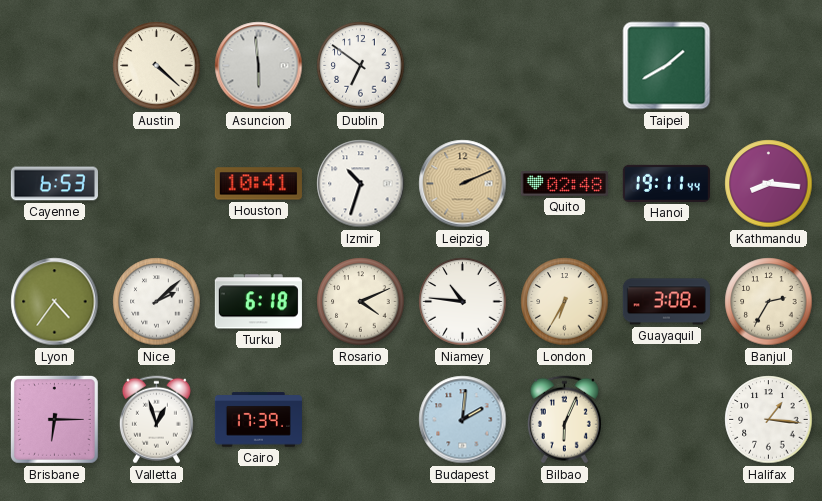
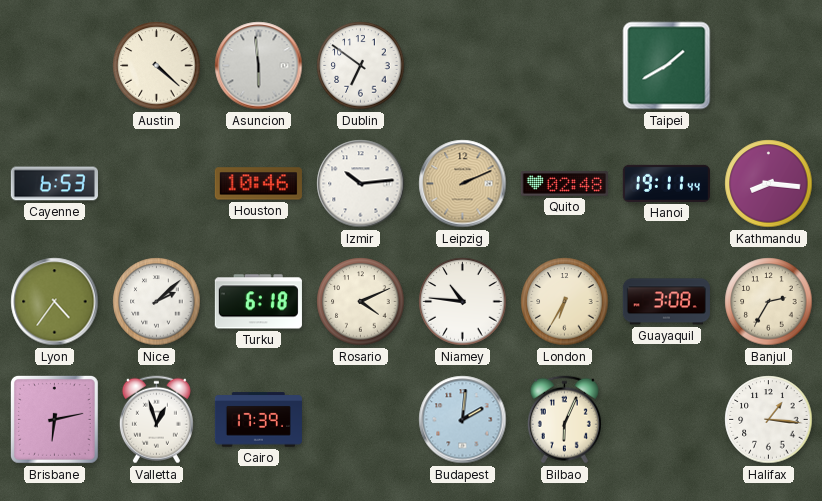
Houston: 10:41 -> 10:46 (258, 184)
Izmir: 10:33 -> 10:14 (361, 184)
Brisbane: 6:15 -> 6:13 (55, 420)
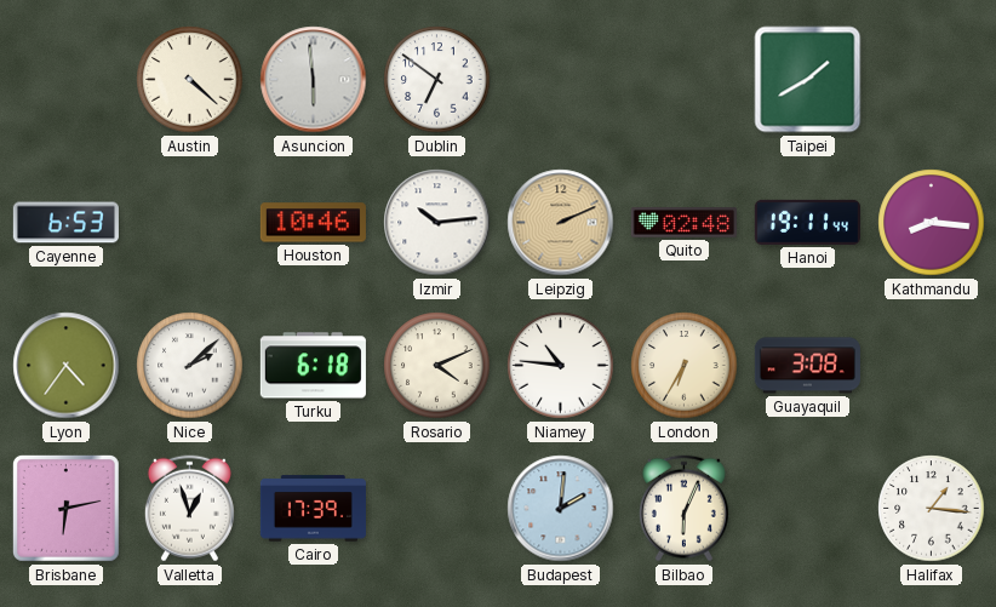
Banjul: 2:35 -> none (769, 302)
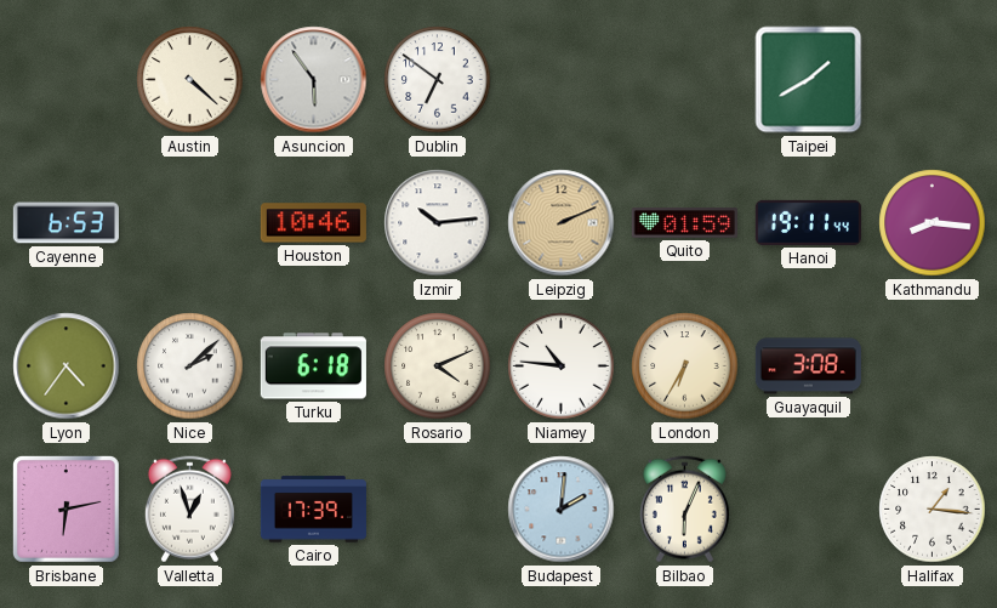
Asuncion: 5:59 -> 5:54 (314, 80)
Quito: 02:48 -> 01:59 (684, 223)
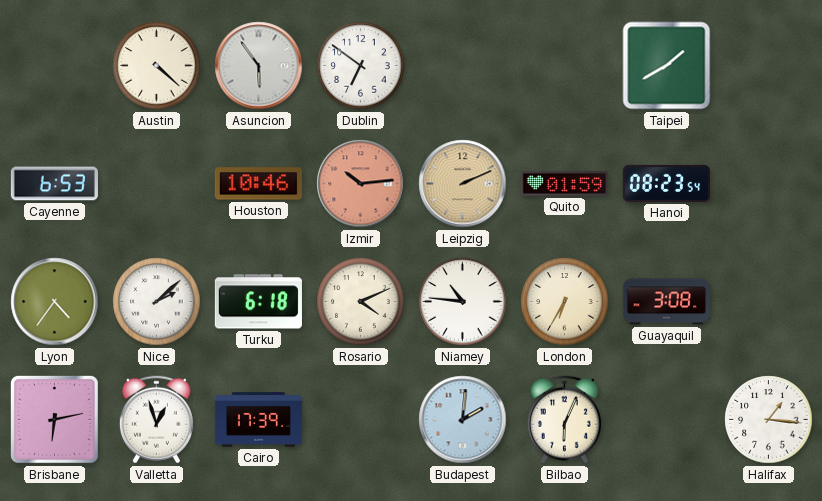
Izmir dial: white -> salmon (361, 184)
Hanoi: 19:11 -> 08:23 (666, 183)
Kathmandu: 8:16 -> none (933, 223)
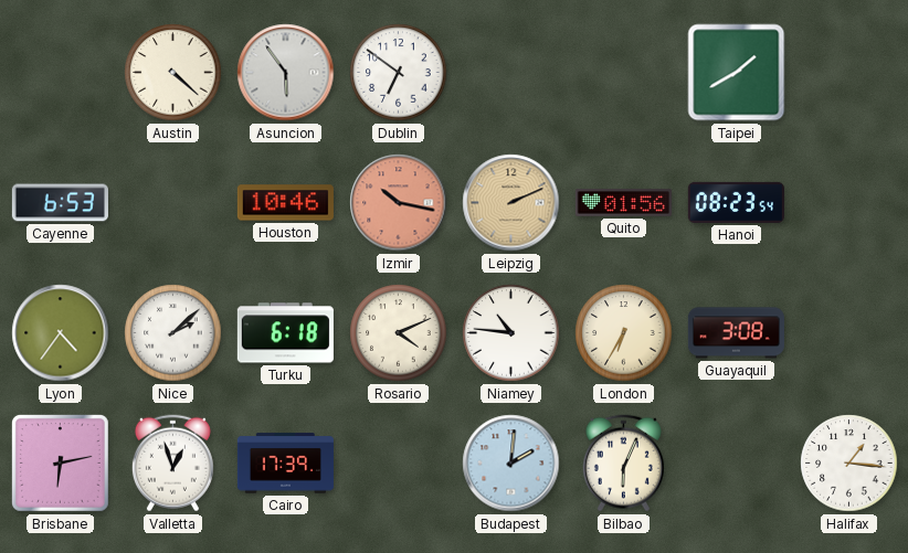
Izmir: 10:14 -> 10:17 (399, 203)
Quito: 01:59 -> 01:56 (623, 203)
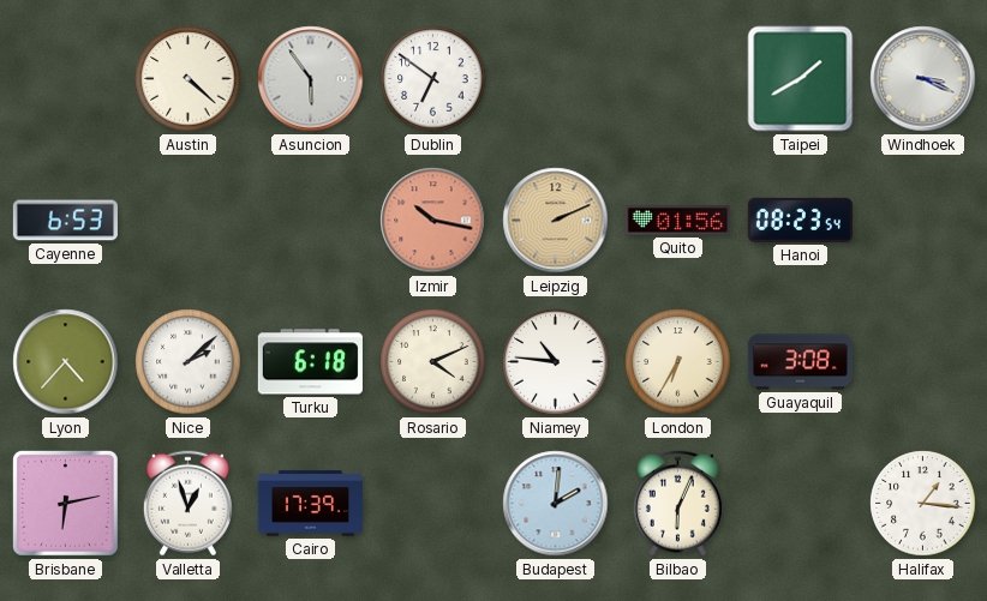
Windhoek: none -> 3:19 (923, 79)
Houston: 10:46 -> none (285, 203)
Lyon: 4:36 -> 4:37 (66, 362)
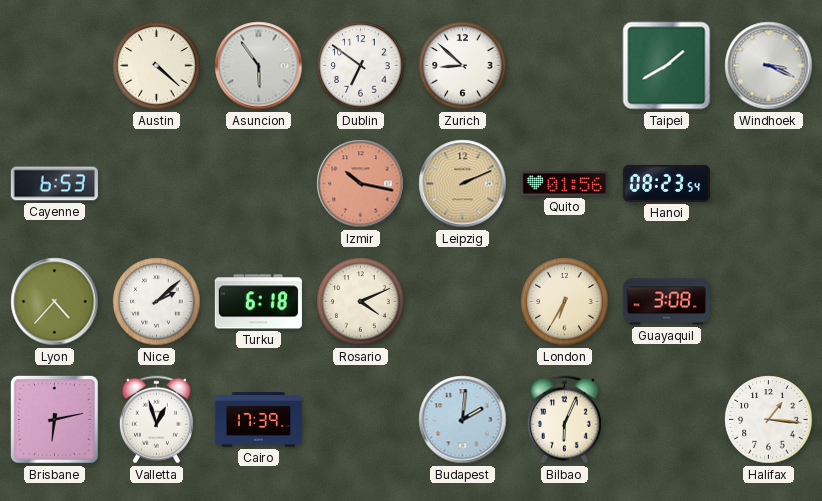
Zurich: none -> 8:52 (463, 66)
Niamey: 10:46 -> none (556, 362)
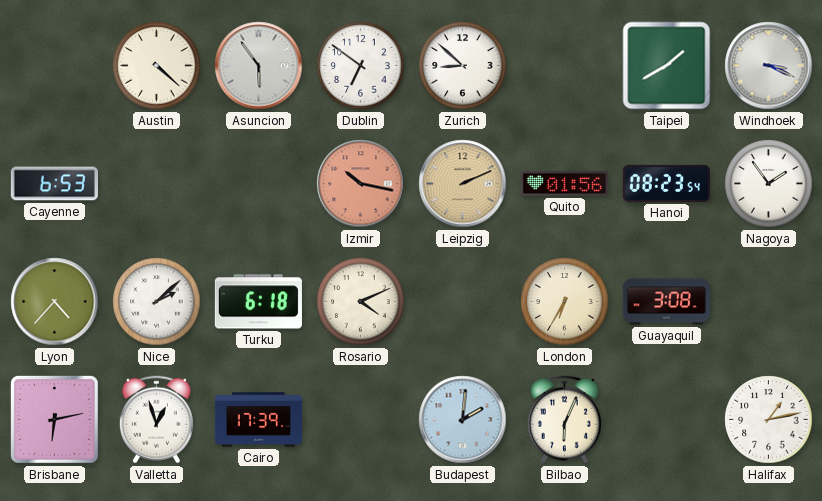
Nagoya: none -> 1:54 (769, 184)
Halifax: 1:16 -> 1:13 (769, 420)
